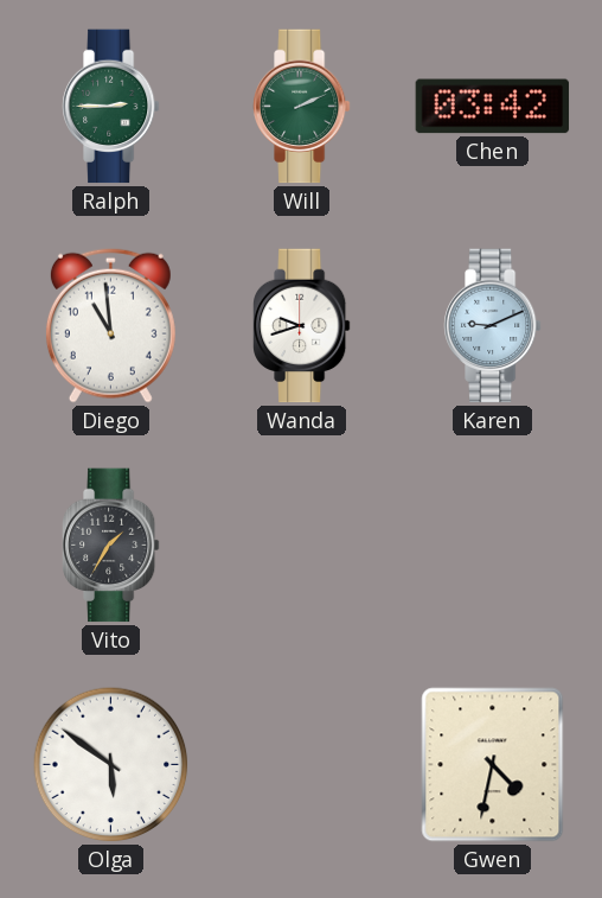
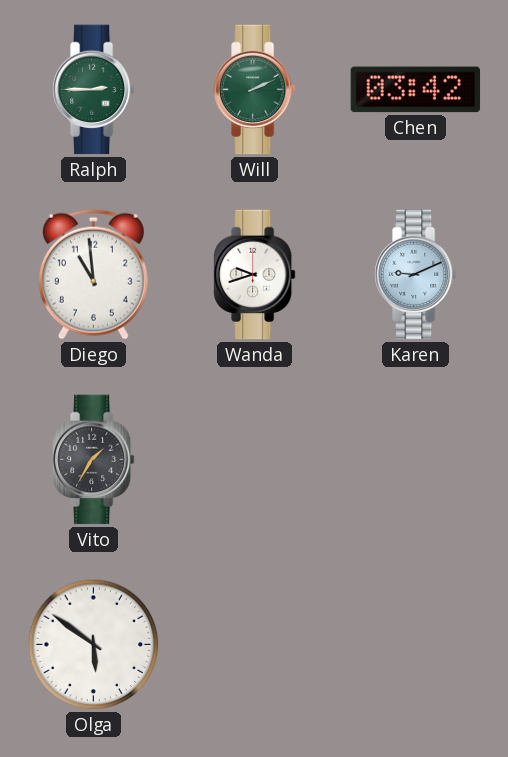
Gwen: 4:32 -> none (493, 765)
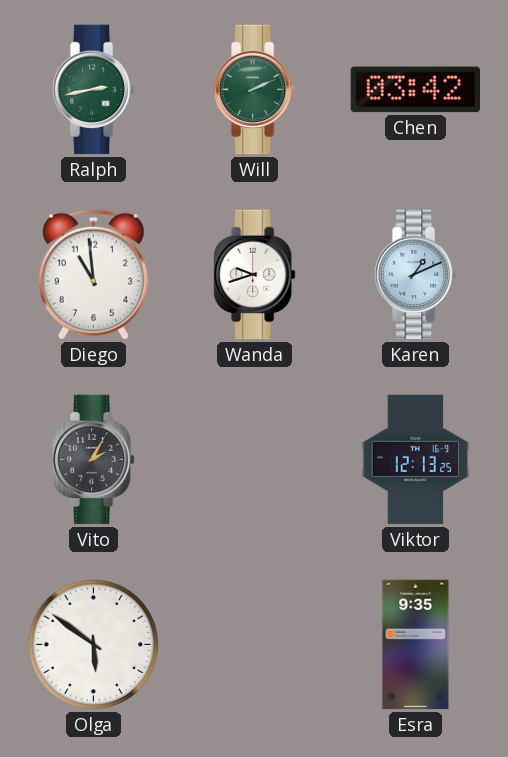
Ralph: 2:45 -> 2:43 (94, 90)
Karen: 9:11 -> 1:11 (416, 275)
Vito: 1:35 -> 2:05 (94, 460)
Viktor: none -> 12:13 (416, 460)
Esra: none -> 9:35 (416, 645)
